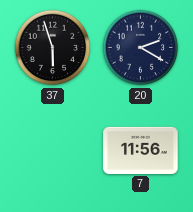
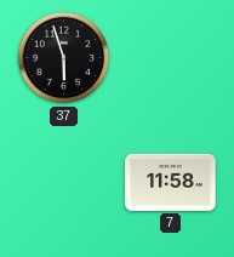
20: 2:20 -> none (141, 48)
7: 11:56 -> 11:58 (171, 182)
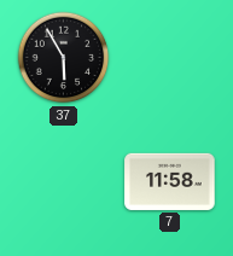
37: 5:57 -> 5:55 (64, 58)
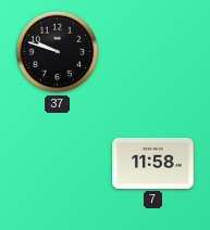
37: 5:55 -> 9:48 (58, 52)
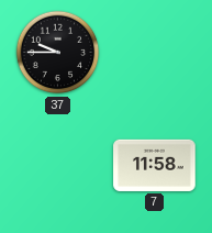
37: 9:48 -> 9:45 (58, 53)
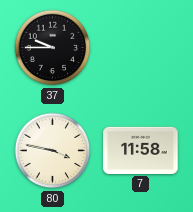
80: none -> 3:47 (53, 151)
